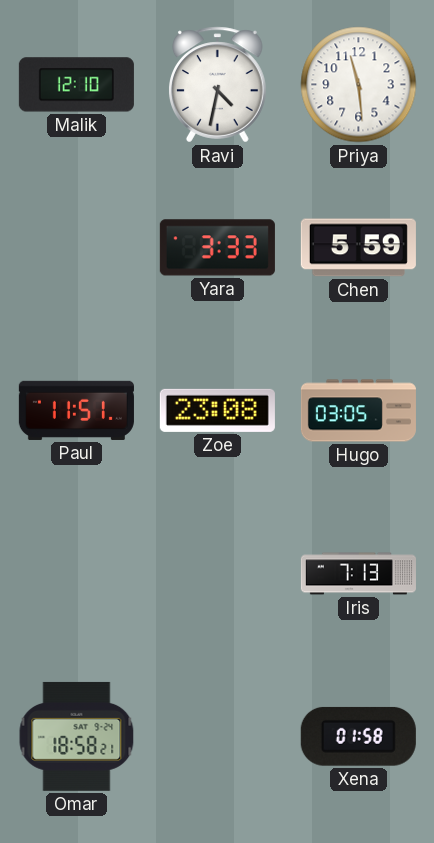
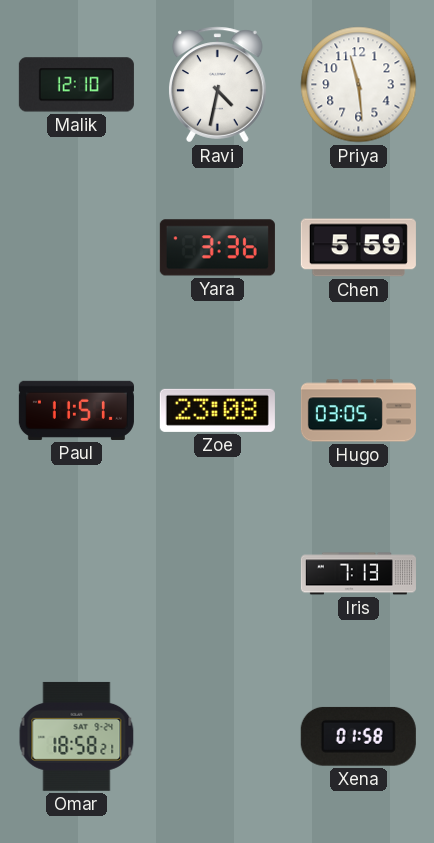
Yara: 3:33 -> 3:36 (217, 248)
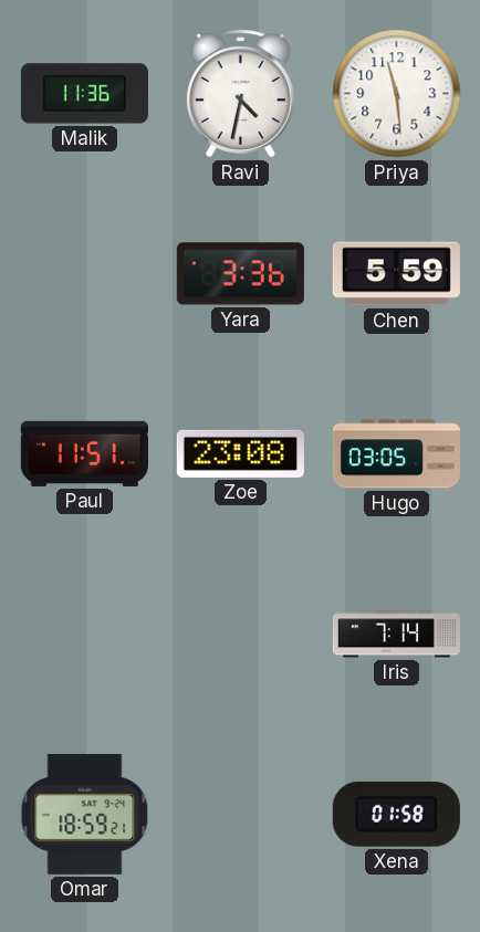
Malik: 12:10 -> 11:36 (84, 94)
Iris: 7:13 -> 7:14 (396, 635)
Omar: 18:58 -> 18:59 (85, 814)
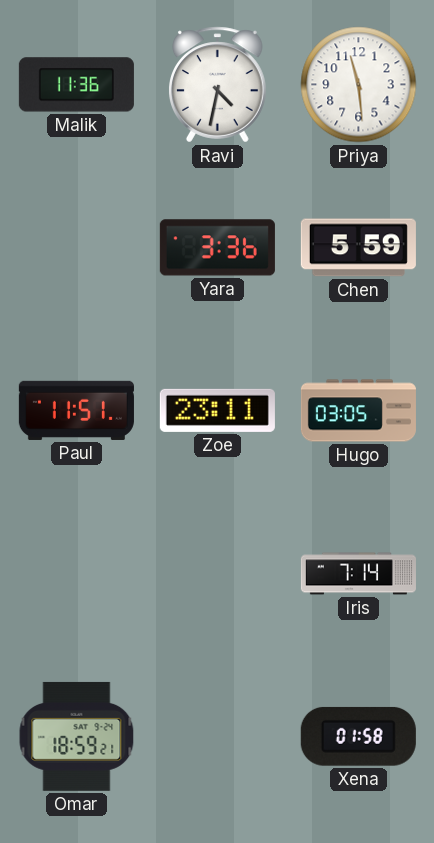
Zoe: 23:08 -> 23:11 (217, 410)
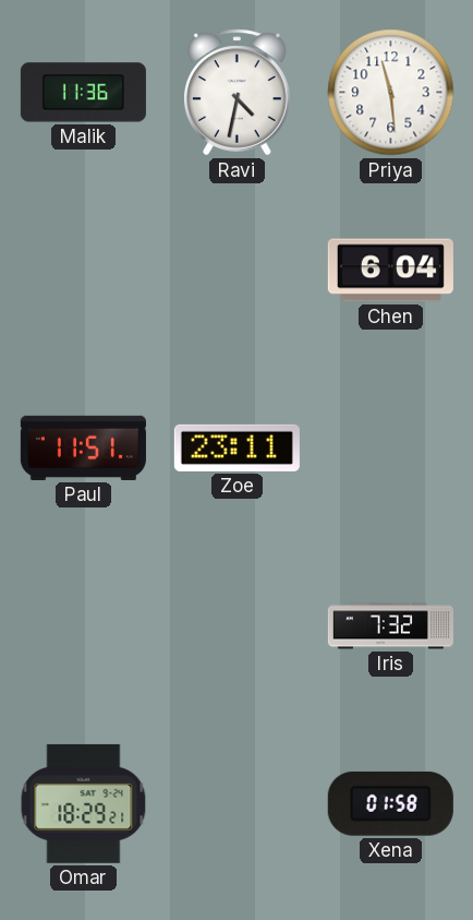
Yara: 3:36 -> none (217, 248)
Chen: 5:59 -> 6:04 (390, 271)
Hugo: 03:05 -> none (358, 411)
Iris: 7:14 -> 7:32 (390, 626)
Omar: 18:59 -> 18:29 (84, 803)
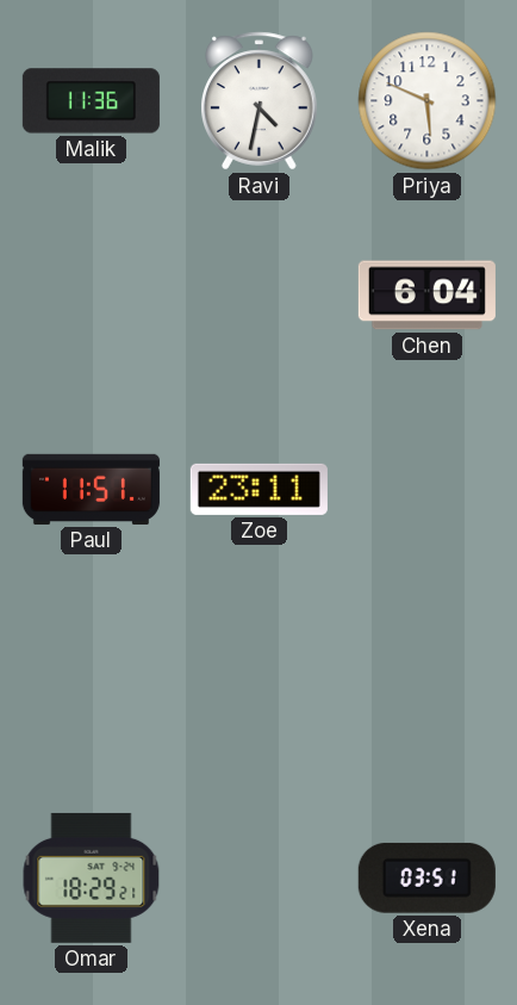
Priya: 11:29 -> 5:49 (428, 101)
Iris: 7:32 -> none (390, 626)
Xena: 01:58 -> 03:51 (426, 877)
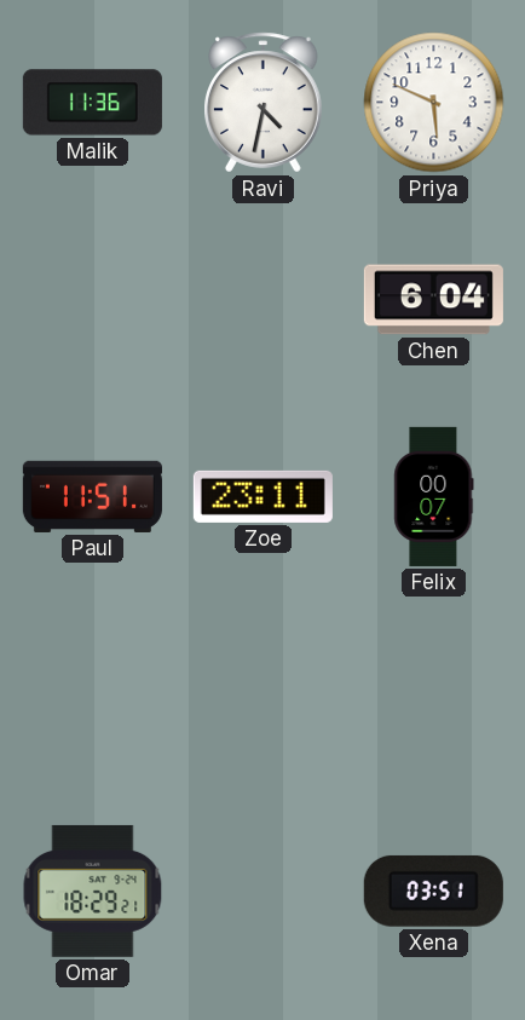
Felix: none -> 00:07 (434, 496)
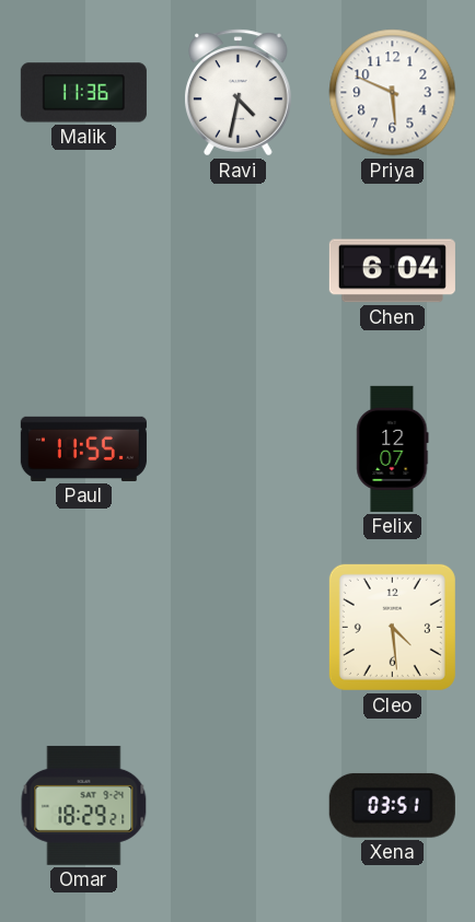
Paul: 11:51 -> 11:55 (83, 448)
Zoe: 23:11 -> none (262, 496)
Felix: 00:07 -> 12:07 (393, 448)
Cleo: none -> 4:29 (392, 627)
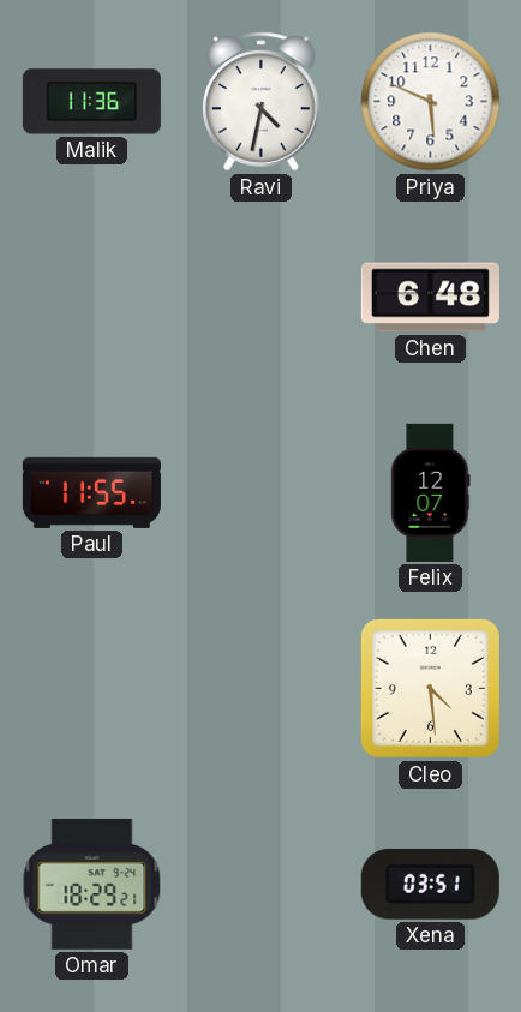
Chen: 6:04 -> 6:48 (430, 298)
